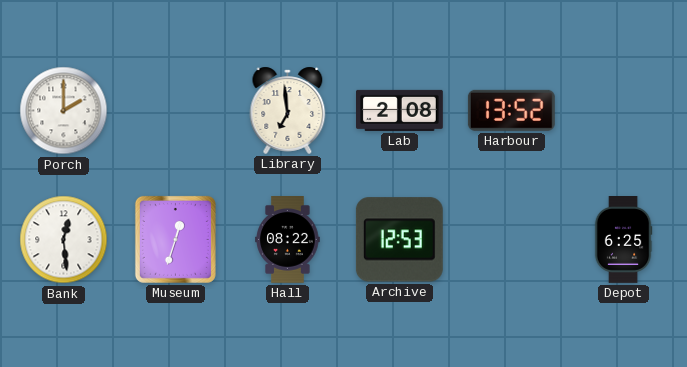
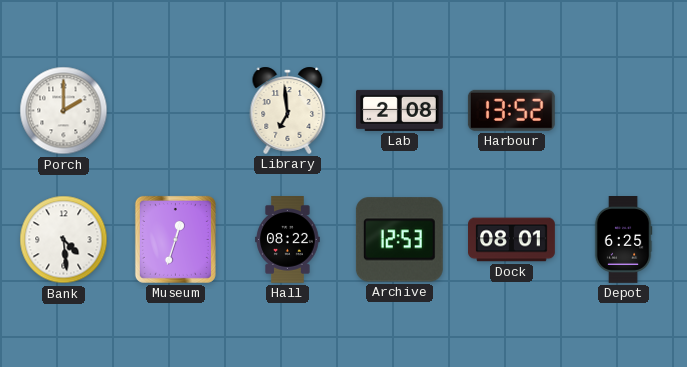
Bank: 12:29 -> 4:29 (64, 240)
Dock: none -> 08:01 (512, 240)
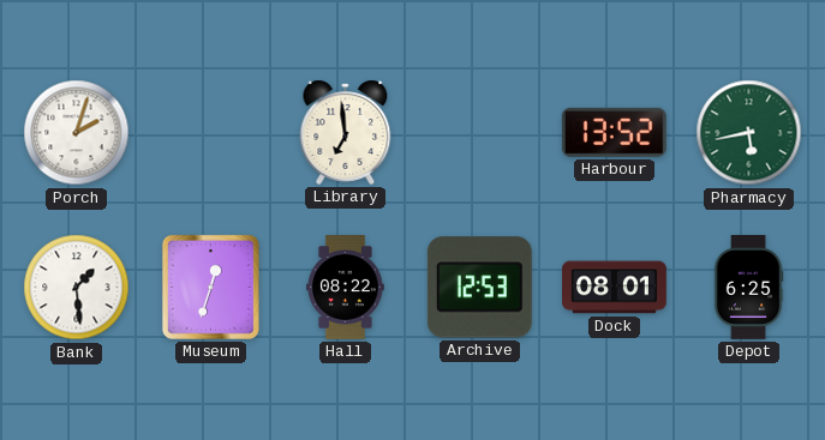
Porch: 2:00 -> 2:03 (77, 133)
Lab: 2:08 -> none (400, 110)
Pharmacy: none -> 5:43 (749, 133)
Bank: 4:29 -> 1:29 (77, 288)
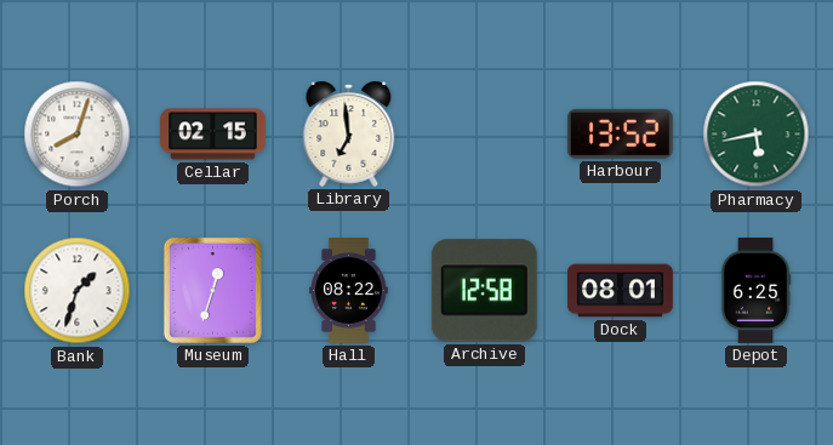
Porch: 2:03 -> 8:03 (78, 135)
Cellar: none -> 02:15 (213, 135)
Bank: 1:29 -> 1:33 (78, 291)
Archive: 12:53 -> 12:58 (484, 291)
